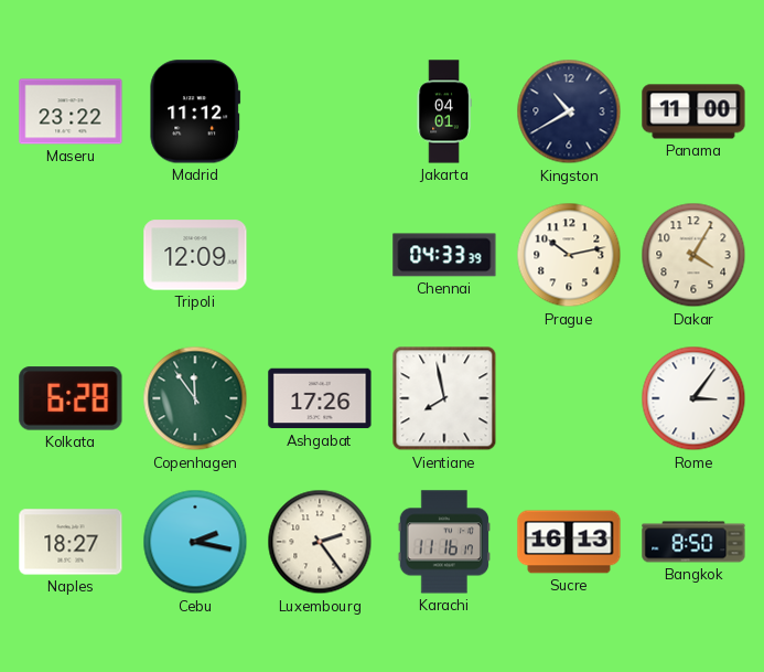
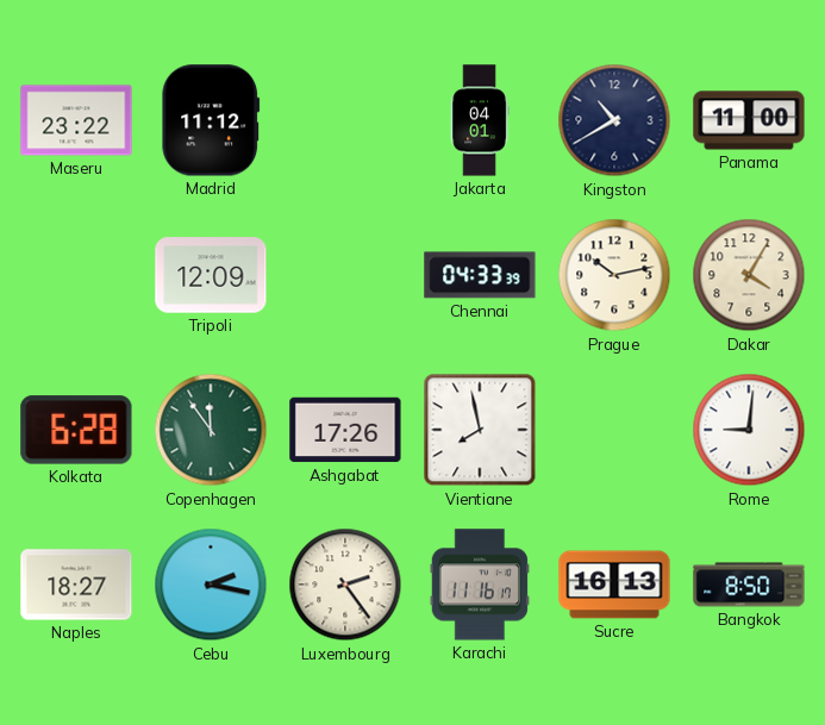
Rome: 3:06 -> 9:01 (749, 430)
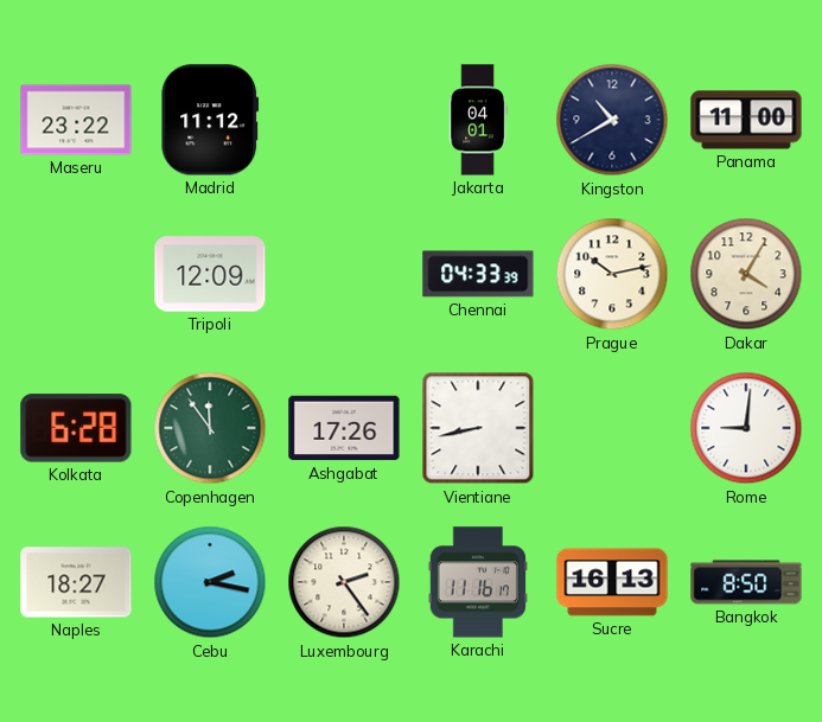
Vientiane: 7:58 -> 8:43 (478, 428)
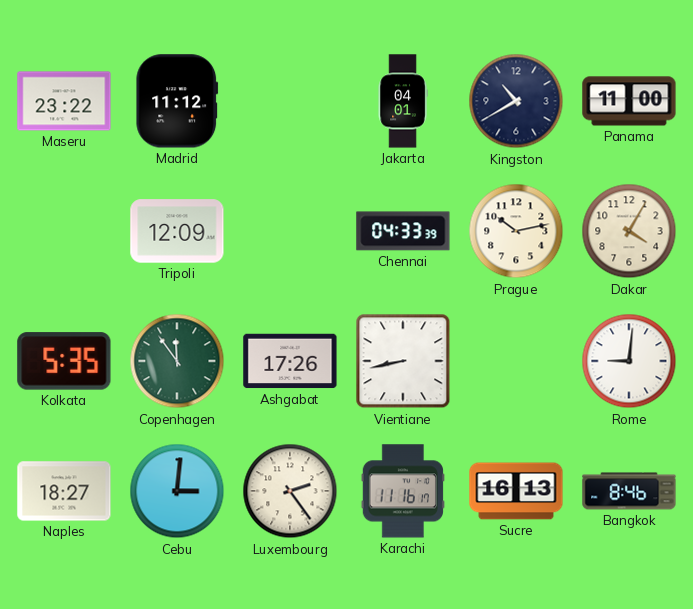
Kolkata: 6:28 -> 5:35 (64, 361)
Cebu: 2:17 -> 3:01 (177, 491)
Bangkok: 8:50 -> 8:46 (629, 491)
